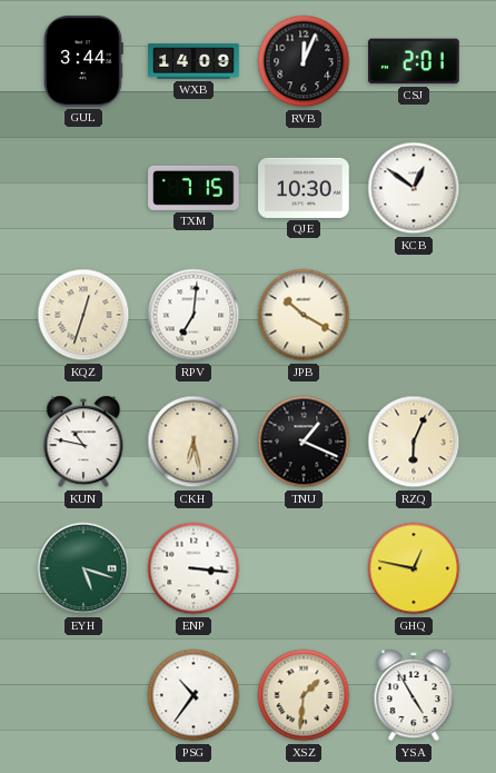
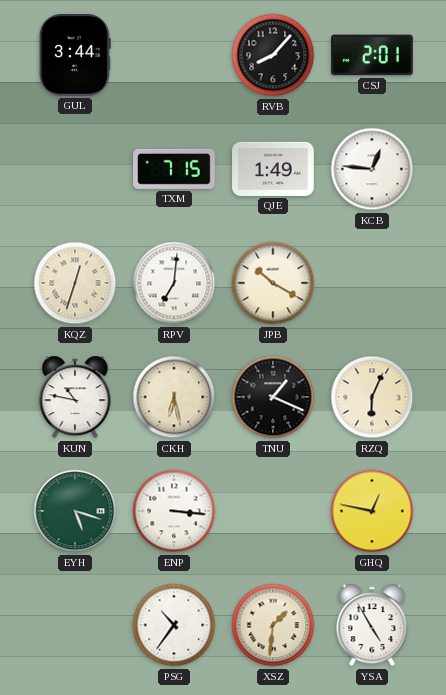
WXB: 14:09 -> none (194, 61)
RVB: 12:04 -> 8:07 (273, 55)
QJE: 10:30 -> 1:49 (273, 169)
KCB: 12:51 -> 12:46 (372, 169)
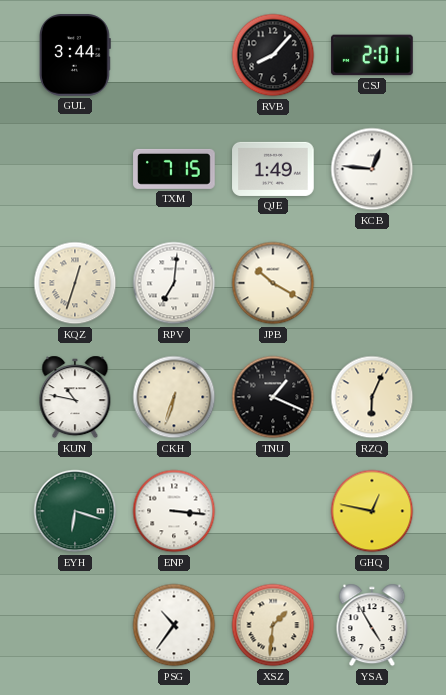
CKH: 6:28 -> 6:33 (174, 397)
EYH: 5:18 -> 6:18 (75, 511)
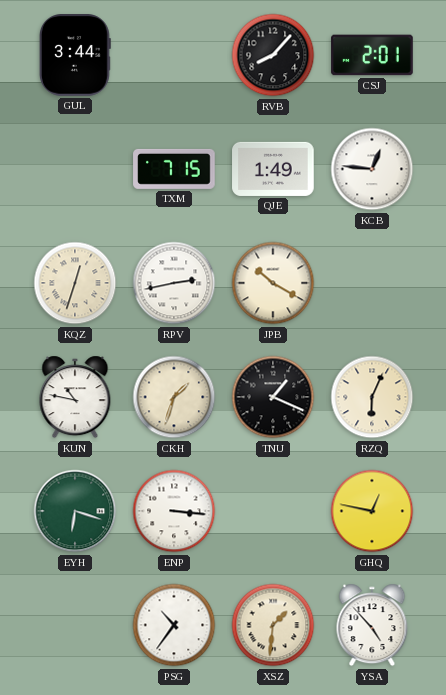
RPV: 7:01 -> 2:43 (174, 283)
CKH: 6:33 -> 1:33 (174, 397)
YSA: 4:55 -> 4:53 (372, 625)
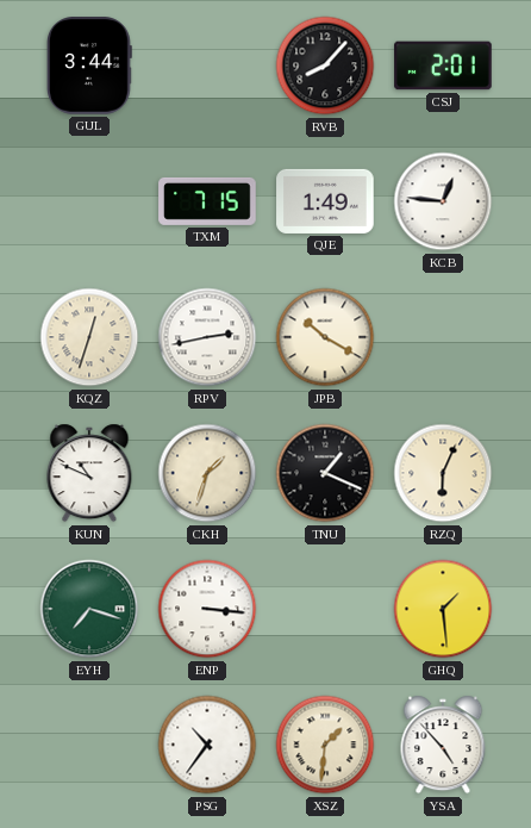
KUN: 10:47 -> 10:49 (89, 473)
EYH: 6:18 -> 7:18 (89, 609)
GHQ: 12:47 -> 1:29 (443, 609)
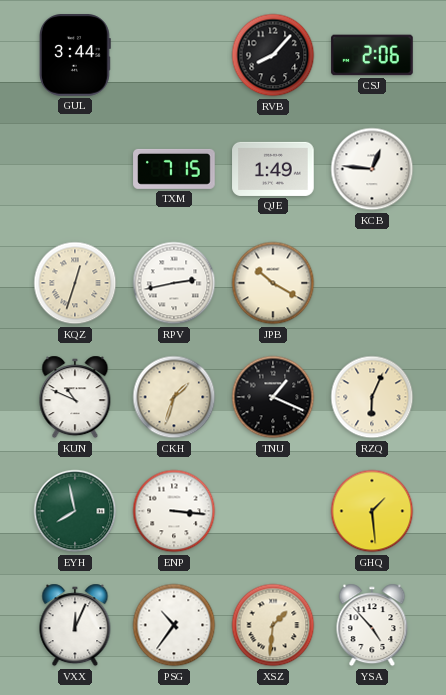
CSJ: 2:01 -> 2:06 (372, 55)
EYH: 7:18 -> 7:58 (75, 511)
VXX: none -> 12:04 (75, 625)
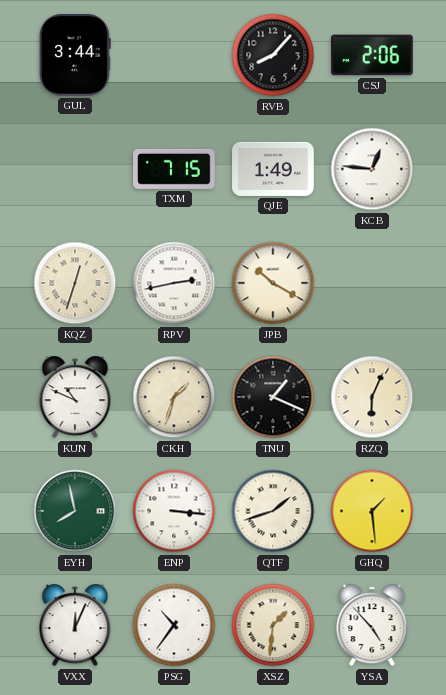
QTF: none -> 1:42 (273, 511)
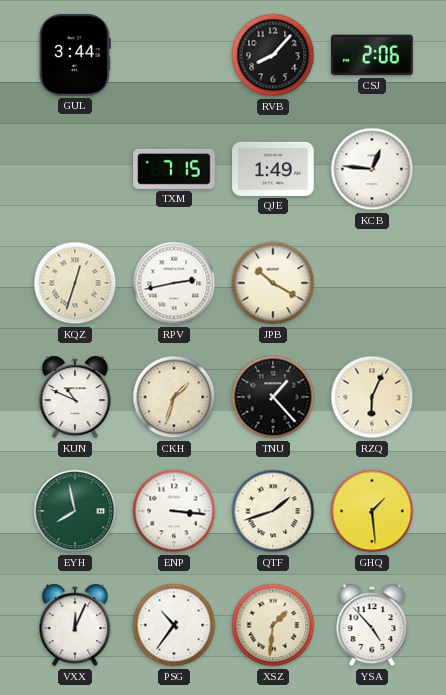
TNU: 1:19 -> 1:23 (273, 397)
